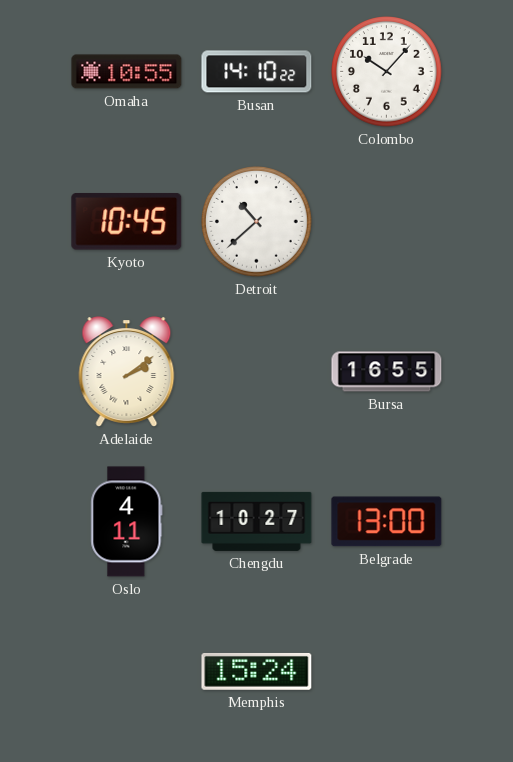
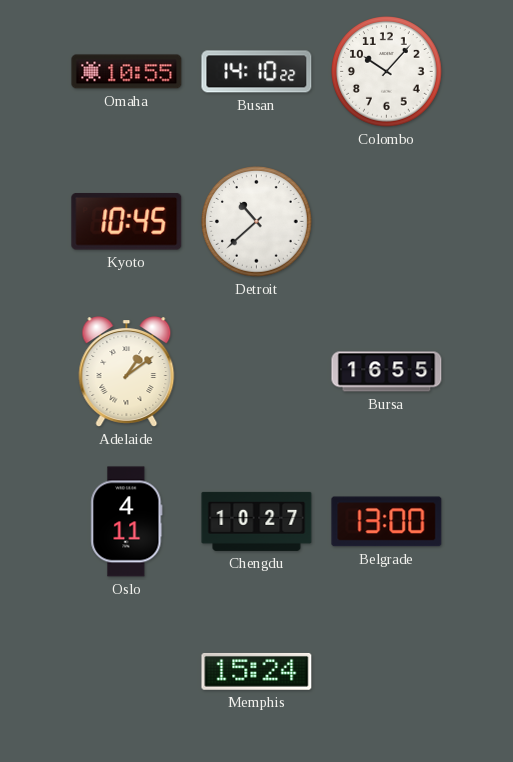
Adelaide: 2:09 -> 1:09 (127, 372)
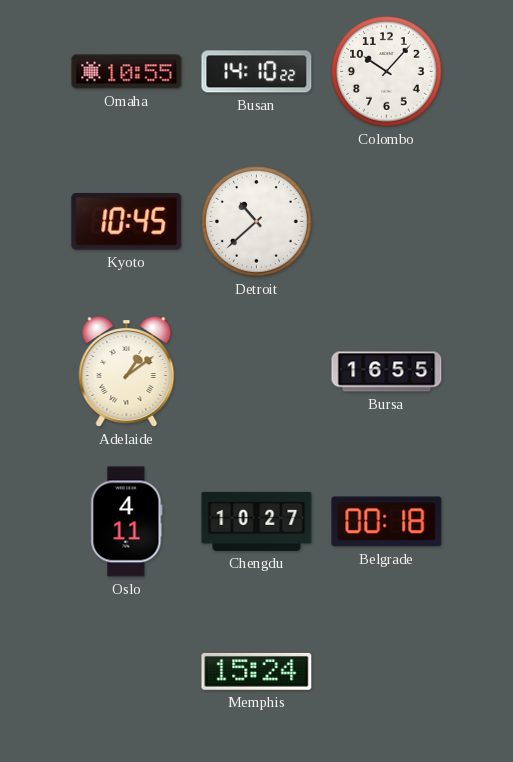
Belgrade: 13:00 -> 00:18 (387, 522)
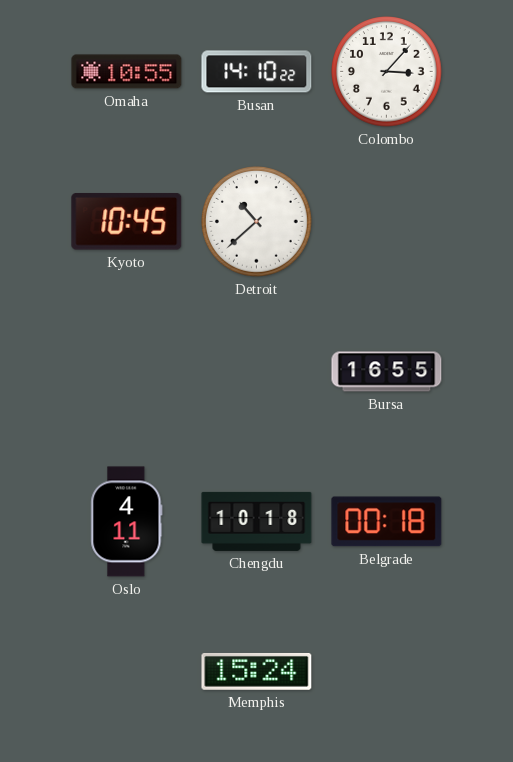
Colombo: 10:07 -> 3:07 (387, 72)
Adelaide: 1:09 -> none (127, 372)
Chengdu: 10:27 -> 10:18 (257, 521)
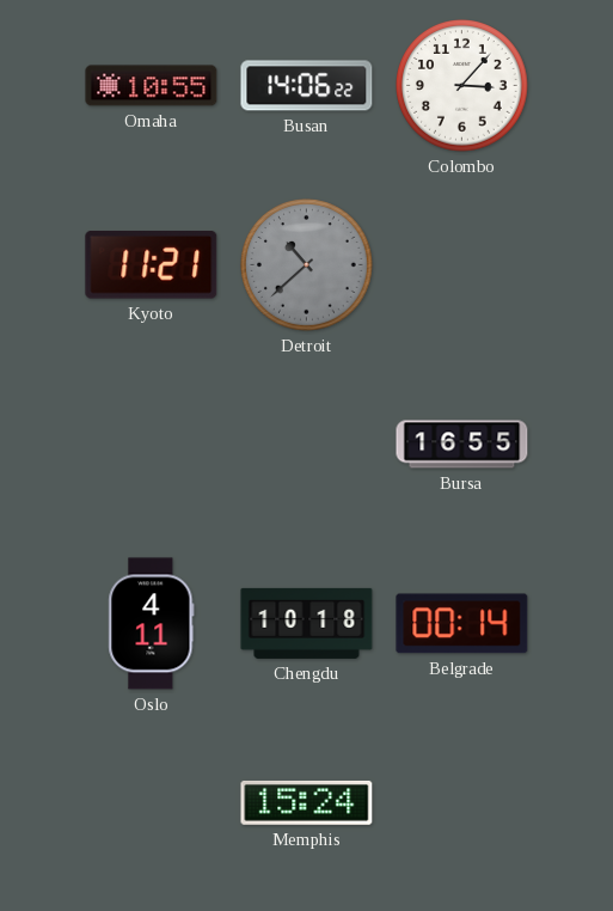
Busan: 14:10 -> 14:06 (307, 86)
Kyoto: 10:45 -> 11:21 (152, 265)
Detroit dial: white -> grey (307, 265)
Belgrade: 00:18 -> 00:14 (462, 624)
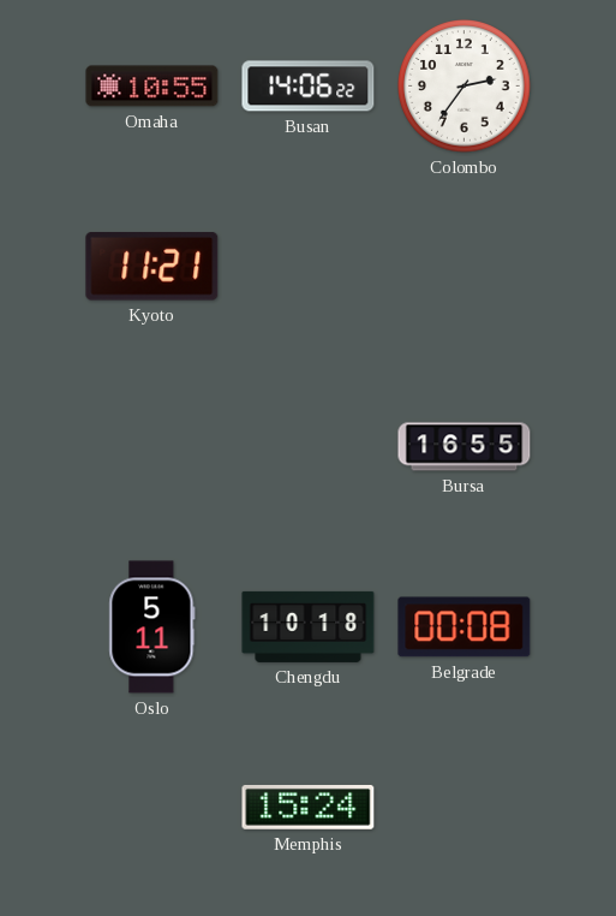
Colombo: 3:07 -> 2:36 (465, 87)
Detroit: 10:38 -> none (307, 265)
Oslo: 4:11 -> 5:11 (152, 627)
Belgrade: 00:14 -> 00:08 (465, 627)
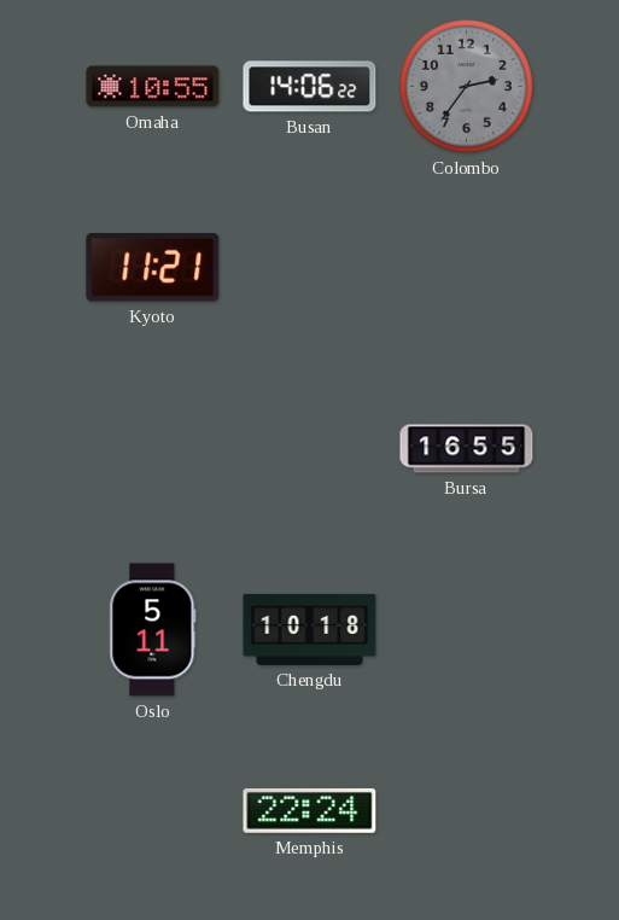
Colombo dial: white -> grey (467, 87)
Belgrade: 00:08 -> none (465, 627)
Memphis: 15:24 -> 22:24 (310, 810)
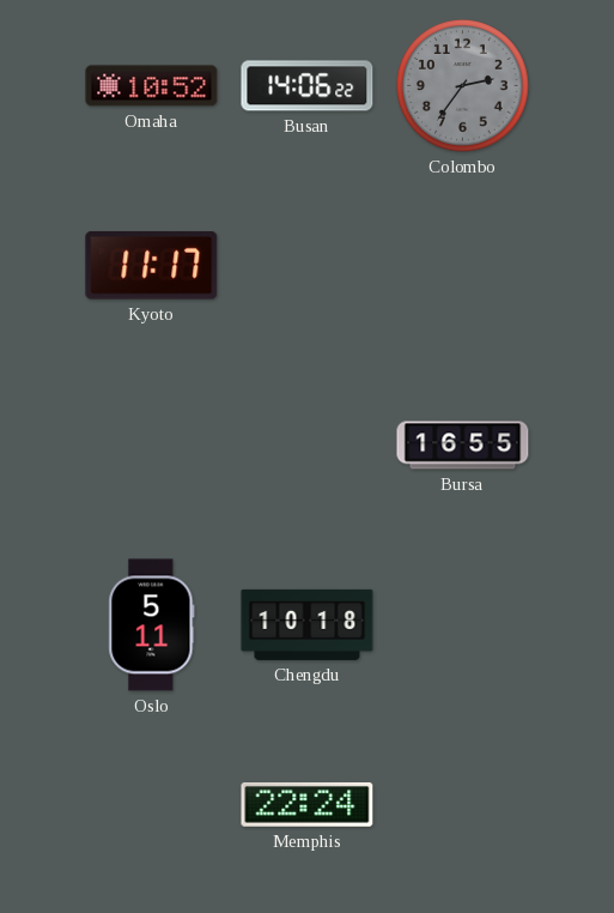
Omaha: 10:55 -> 10:52 (152, 86)
Kyoto: 11:21 -> 11:17 (152, 266)
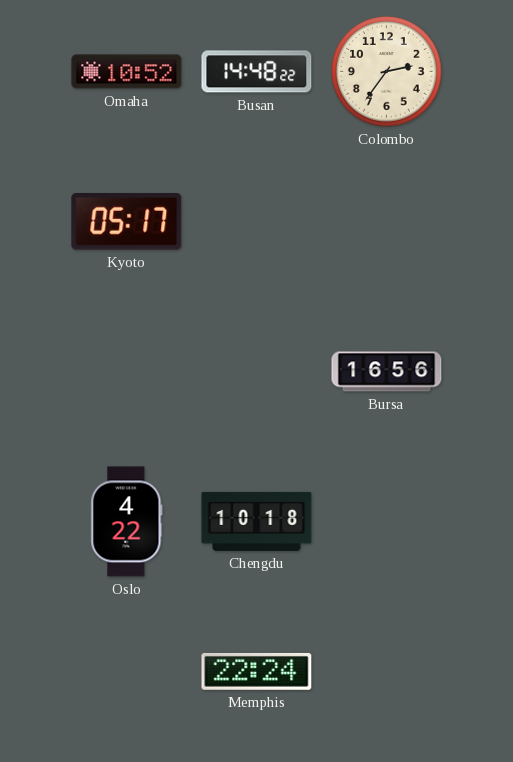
Busan: 14:06 -> 14:48 (257, 72)
Colombo dial: grey -> cream (387, 72)
Kyoto: 11:17 -> 05:17 (127, 222)
Bursa: 16:55 -> 16:56 (387, 372)
Oslo: 5:11 -> 4:22 (127, 522)
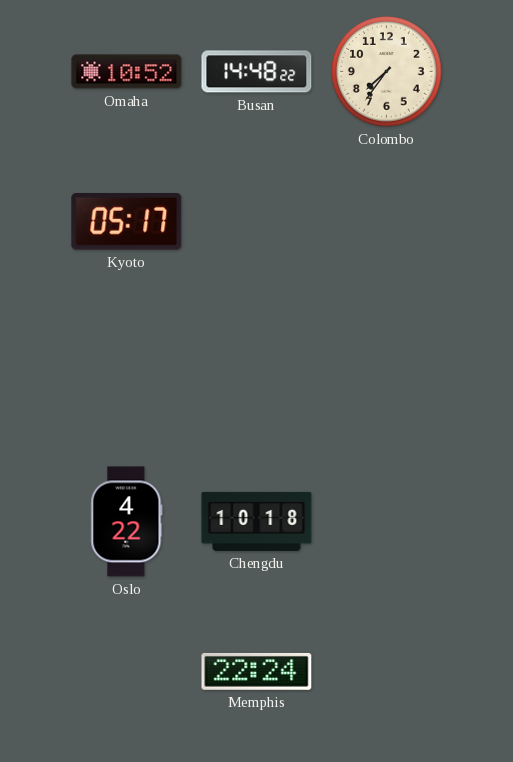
Colombo: 2:36 -> 7:36 (387, 72)
Bursa: 16:56 -> none (387, 372)
